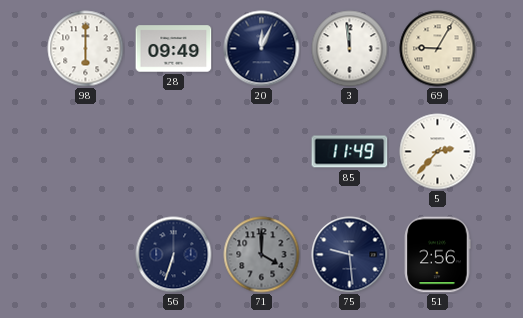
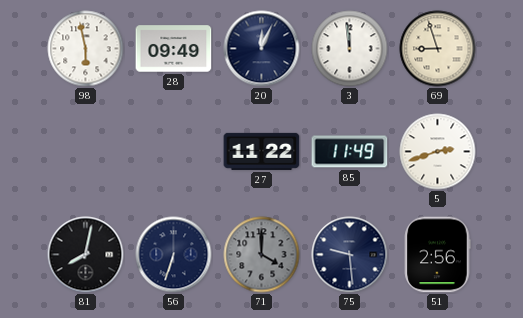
98: 6:00 -> 5:58 (86, 49)
69: 9:05 -> 8:57 (438, 49)
27: none -> 11:22 (262, 151)
5: 2:37 -> 2:42 (438, 152)
81: none -> 8:02 (86, 255)
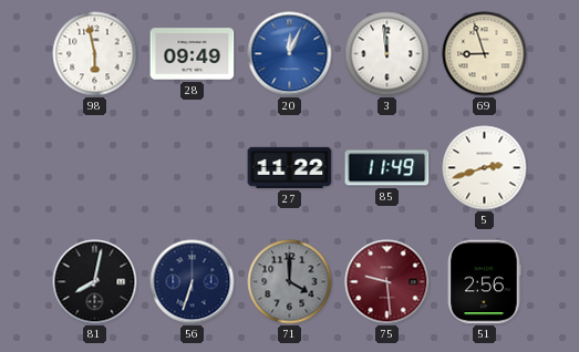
20 dial: navy -> blue (290, 54)
75 dial: navy -> burgundy (387, 282)
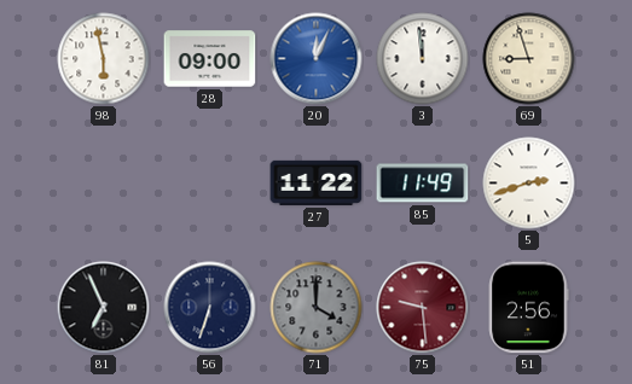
28: 09:49 -> 09:00 (210, 59)
81: 8:02 -> 6:56 (104, 308)
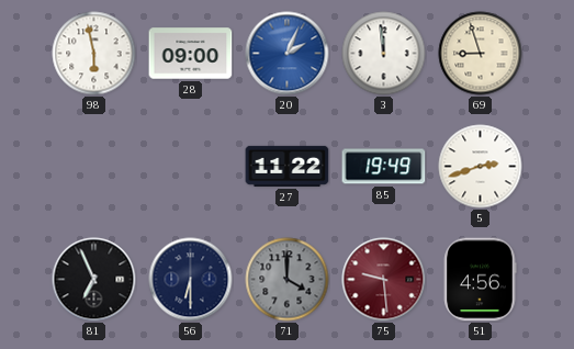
20: 12:04 -> 2:04 (288, 54)
85: 11:49 -> 19:49 (384, 167)
56: 6:33 -> 6:30 (191, 280)
51: 2:56 -> 4:56 (480, 280)
